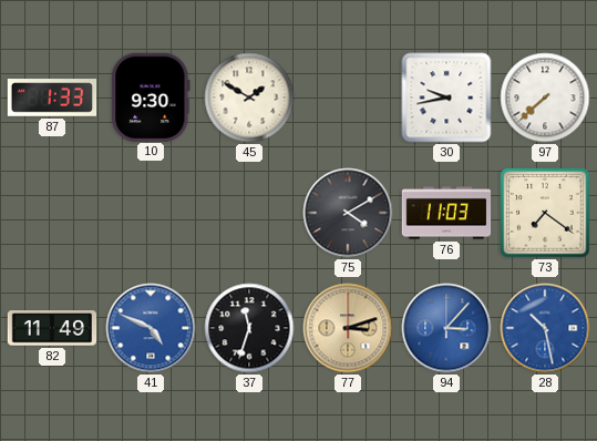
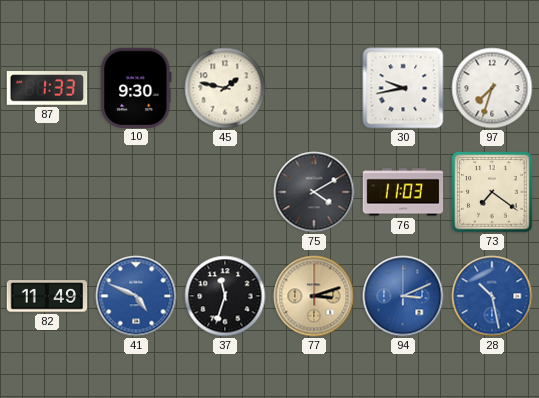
45: 1:50 -> 1:47 (225, 88)
97: 7:38 -> 7:33 (492, 88)
94: 3:07 -> 3:11 (403, 296)
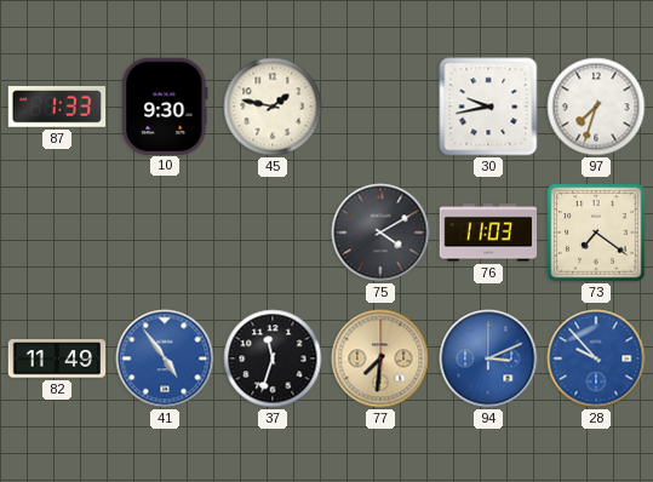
41: 4:49 -> 4:54 (165, 358)
77: 3:12 -> 7:31 (380, 358)
28: 10:28 -> 9:53 (596, 358)
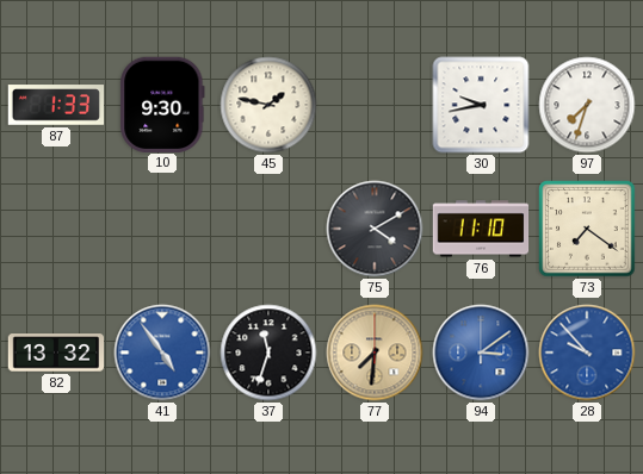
76: 11:03 -> 11:10 (481, 229)
82: 11:49 -> 13:32 (56, 353)
94: 3:11 -> 3:09 (481, 353)
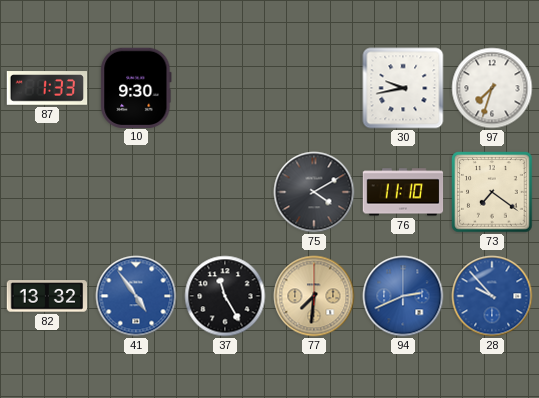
45: 1:47 -> none (268, 105)
37: 11:33 -> 11:25 (225, 296)
94: 3:09 -> 2:41 (403, 296)
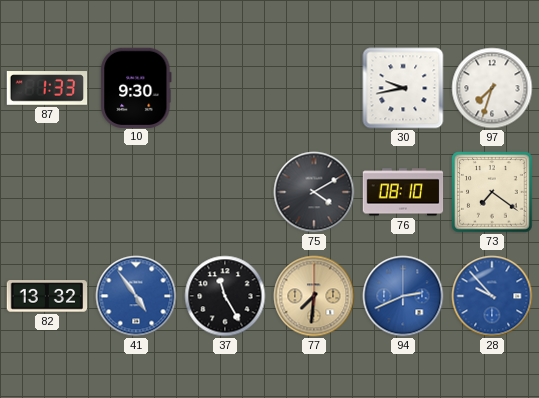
76: 11:10 -> 08:10 (403, 192)
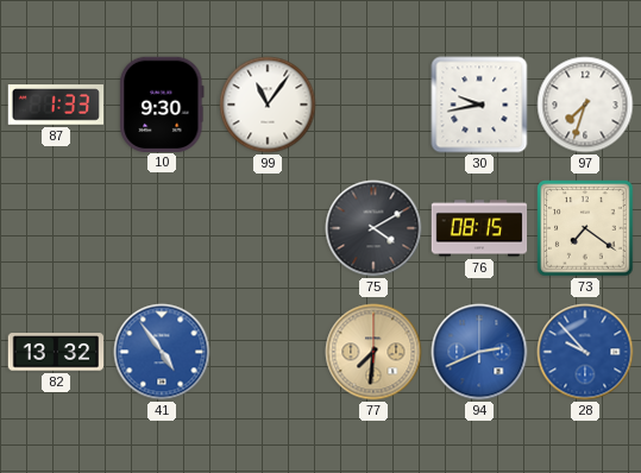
99: none -> 11:06 (268, 105)
76: 08:10 -> 08:15 (479, 228)
37: 11:25 -> none (225, 296)
